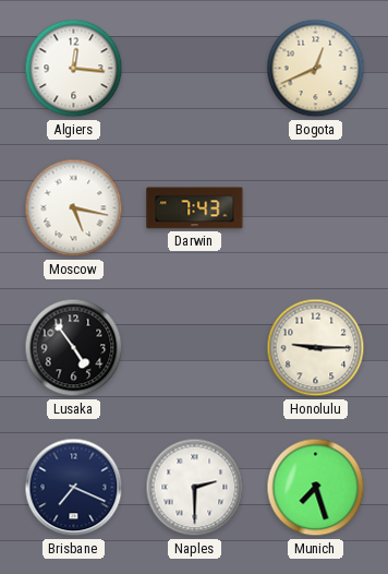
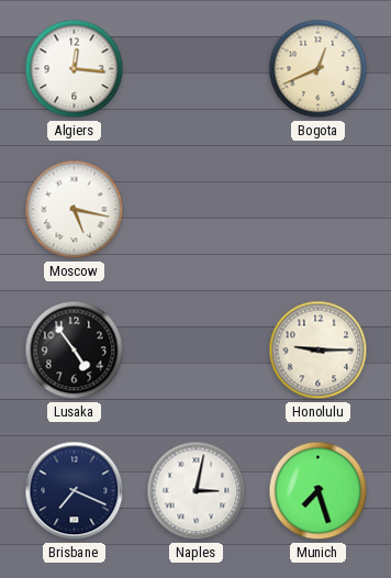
Darwin: 7:43 -> none (195, 208)
Naples: 2:30 -> 3:02 (197, 491)
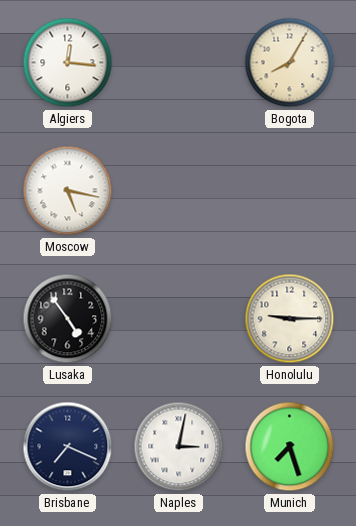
Bogota: 12:41 -> 8:05 (290, 63)
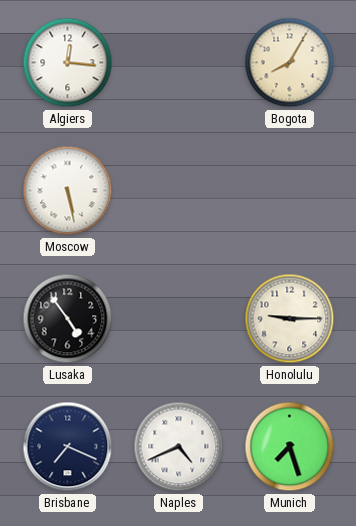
Moscow: 5:17 -> 5:28 (68, 191)
Naples: 3:02 -> 4:41 (179, 447)
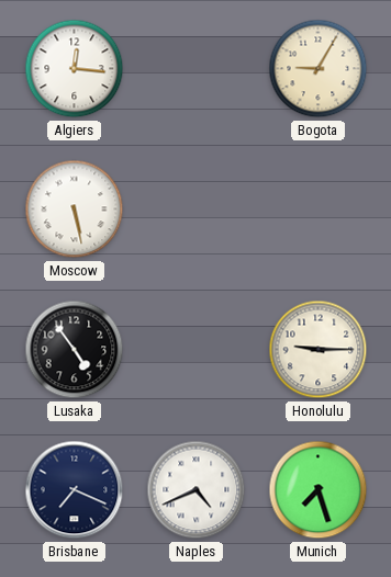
Bogota: 8:05 -> 9:05 (319, 69)
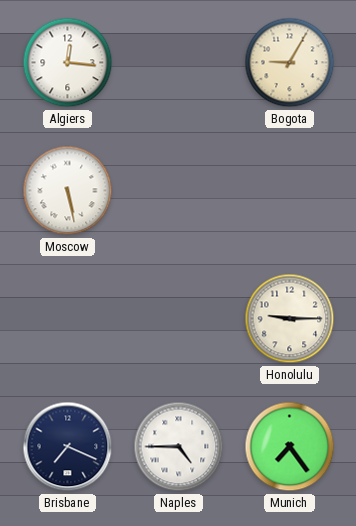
Lusaka: 4:54 -> none (75, 350)
Naples: 4:41 -> 4:45 (179, 447)
Munich: 7:27 -> 7:24 (290, 447)
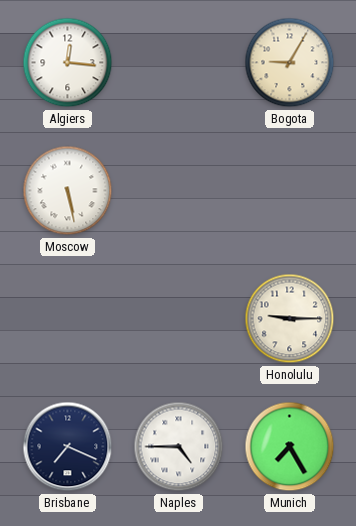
Munich: 7:24 -> 7:25 (290, 447)
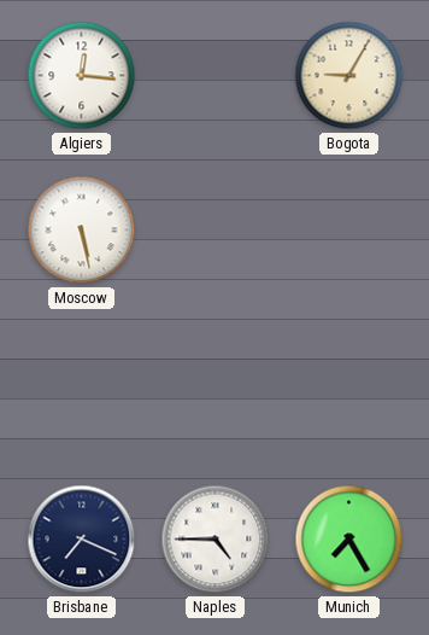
Honolulu: 9:15 -> none (290, 319)
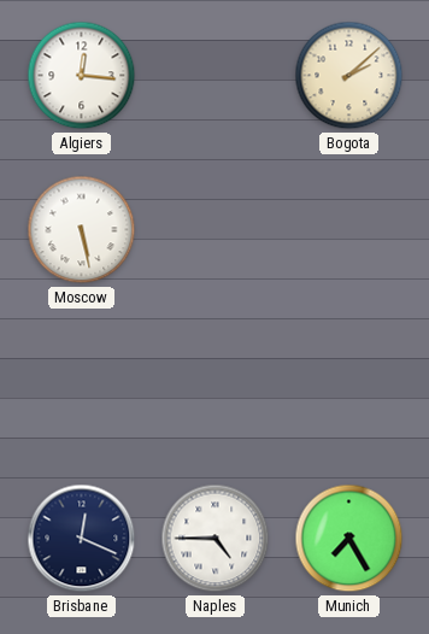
Bogota: 9:05 -> 2:08 (349, 76)
Brisbane: 7:19 -> 12:19 (82, 539)
